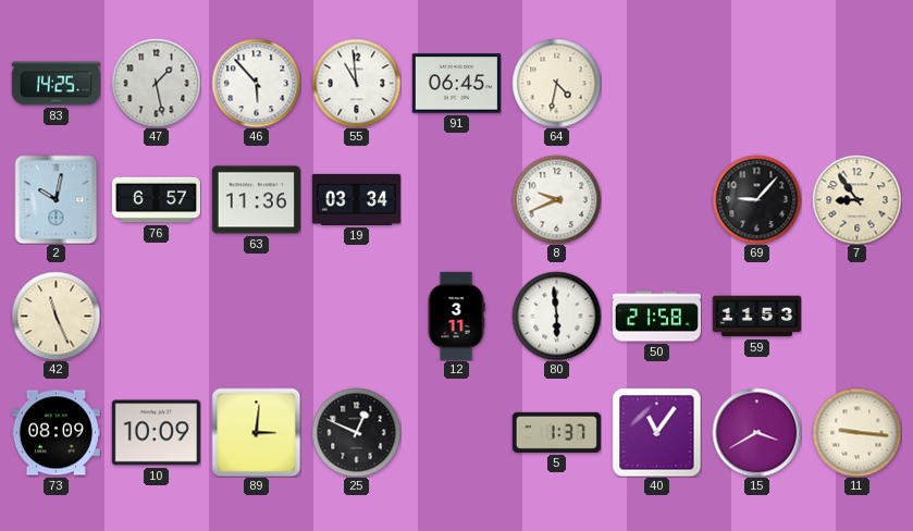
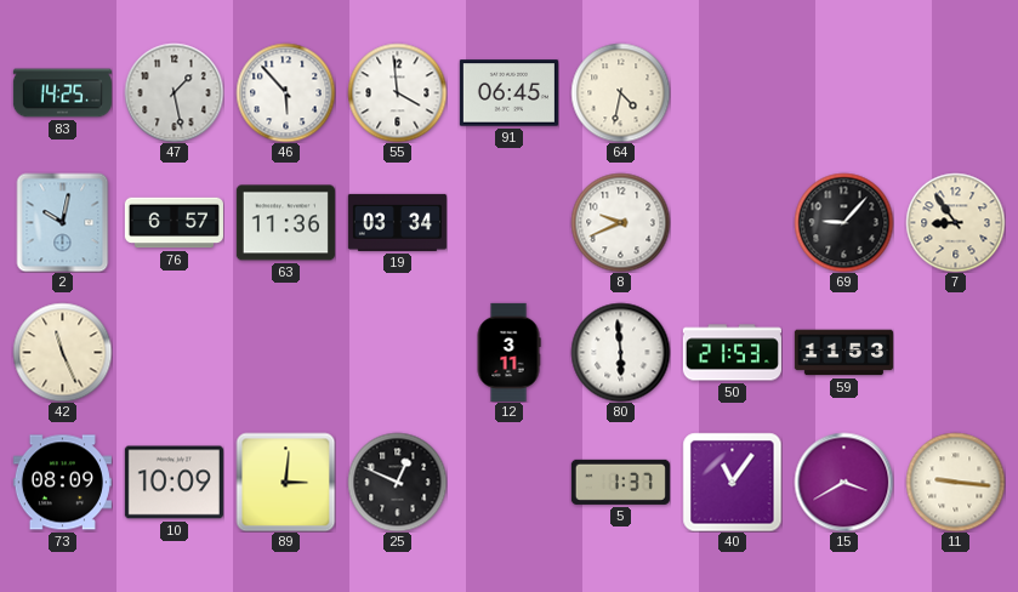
55: 10:59 -> 3:59 (397, 92)
50: 21:58 -> 21:53 (732, 353)
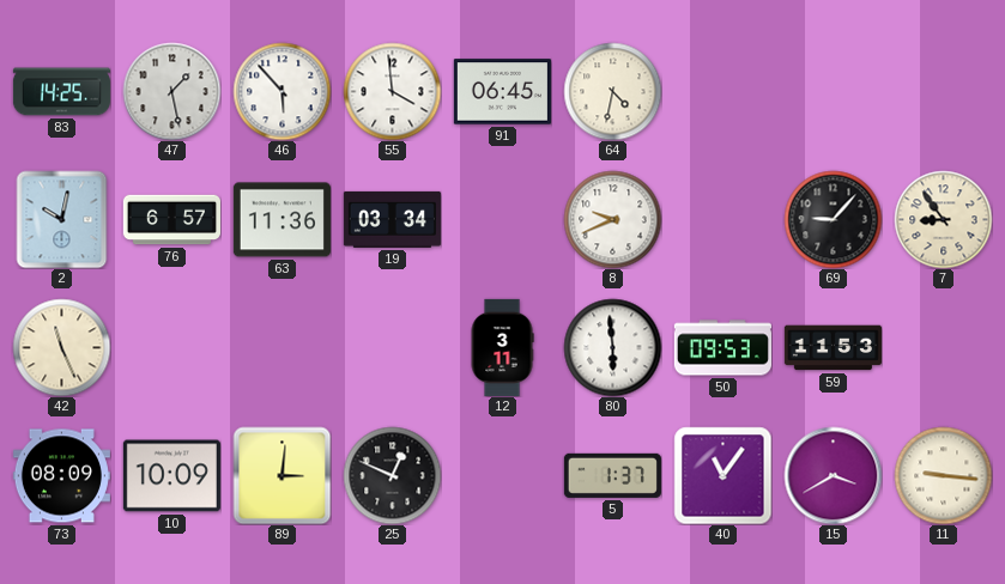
50: 21:53 -> 09:53 (722, 348)
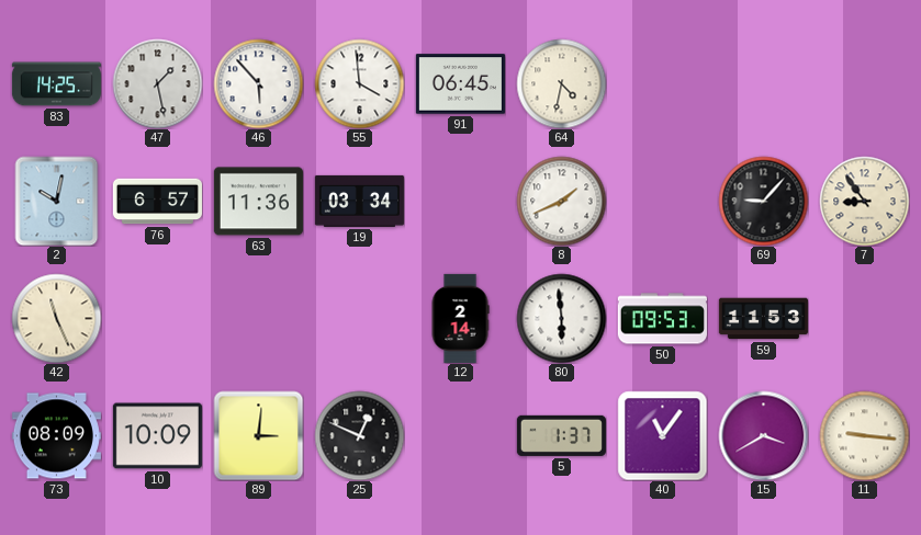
8: 9:41 -> 1:41 (561, 201)
12: 3:11 -> 2:14 (460, 318)
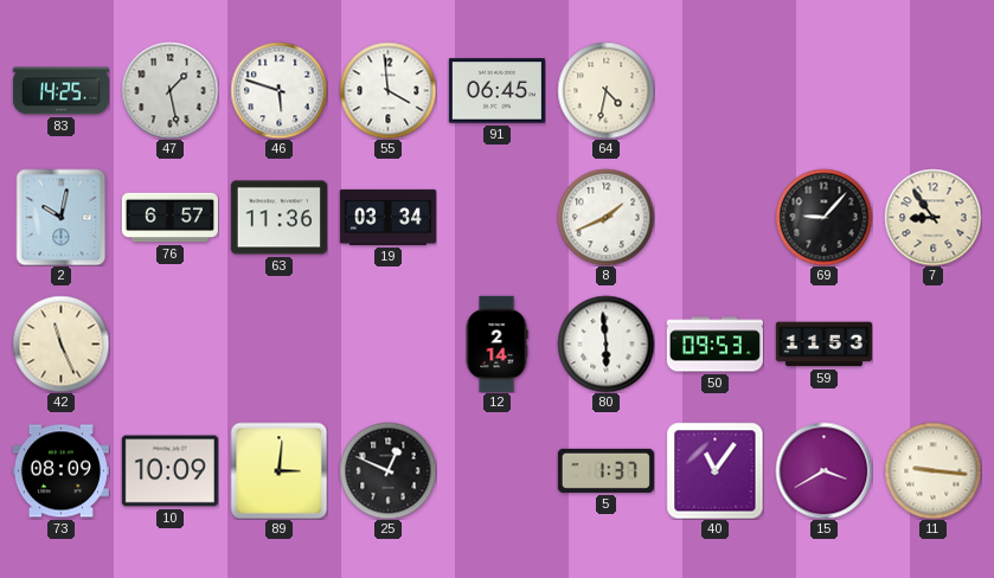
46: 5:53 -> 5:48 (278, 90)
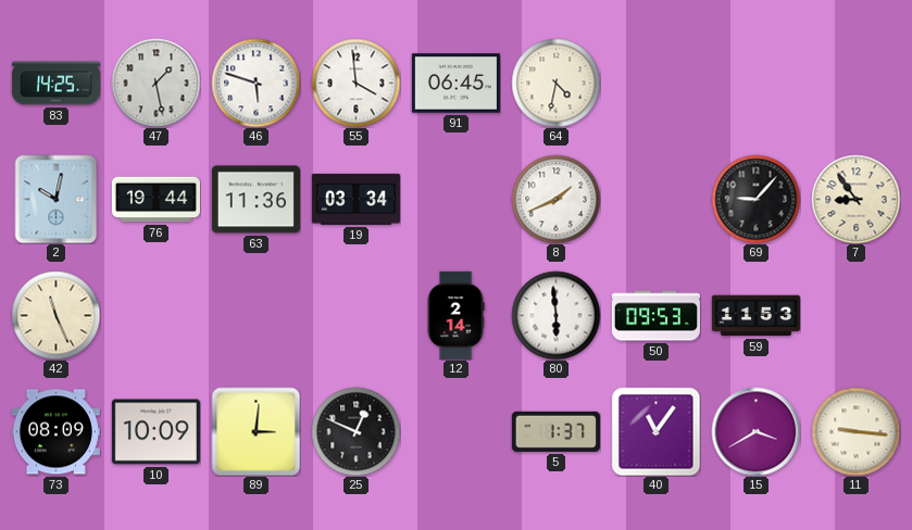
76: 6:57 -> 19:44 (155, 200)
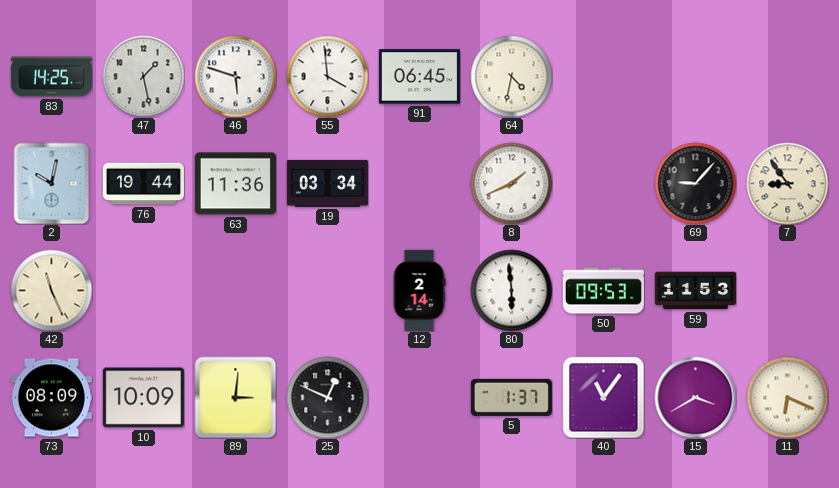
11: 9:16 -> 6:19 (787, 397)
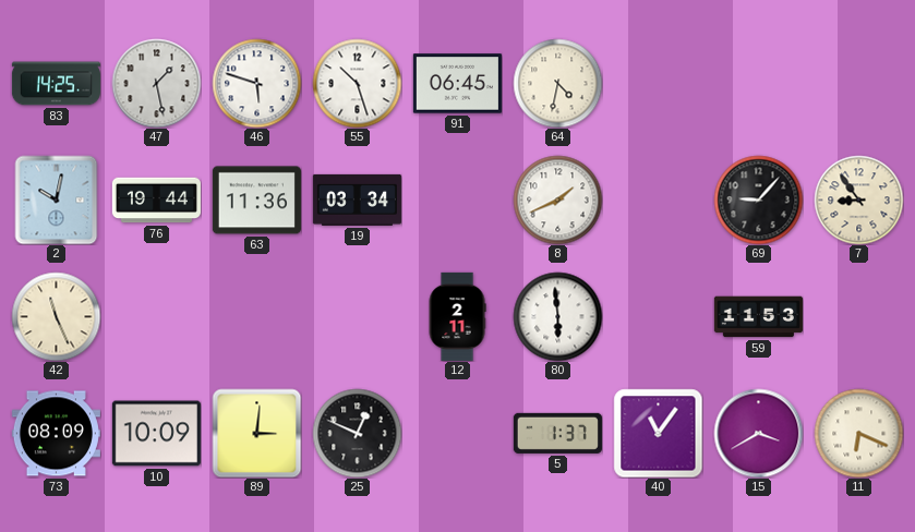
55: 3:59 -> 10:27 (357, 83)
12: 2:14 -> 2:11 (457, 316)
50: 09:53 -> none (603, 291)
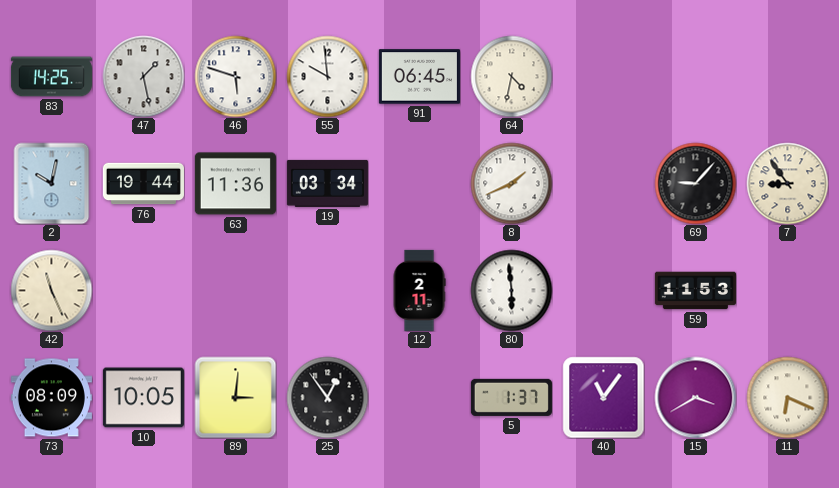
55: 10:27 -> 9:59 (327, 76)
10: 10:09 -> 10:05 (143, 398)
25: 12:49 -> 12:54 (327, 397)
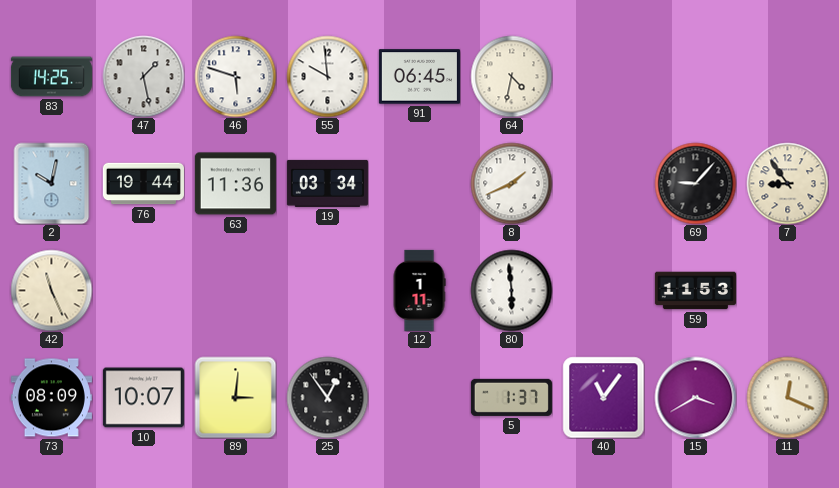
12: 2:11 -> 1:11 (419, 290)
10: 10:05 -> 10:07 (143, 398)
11: 6:19 -> 12:19 (787, 397)
